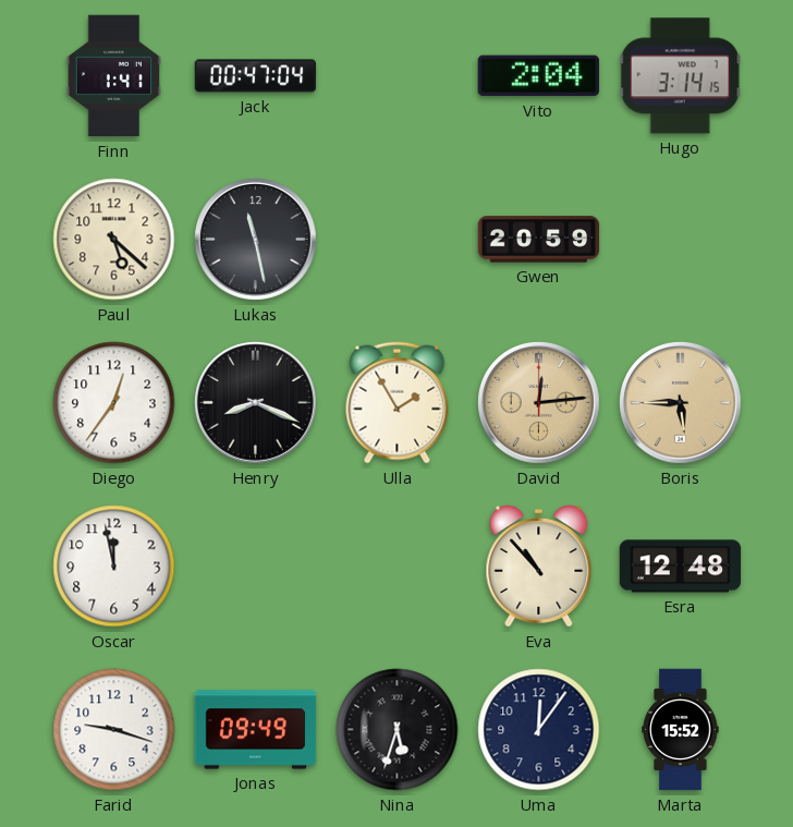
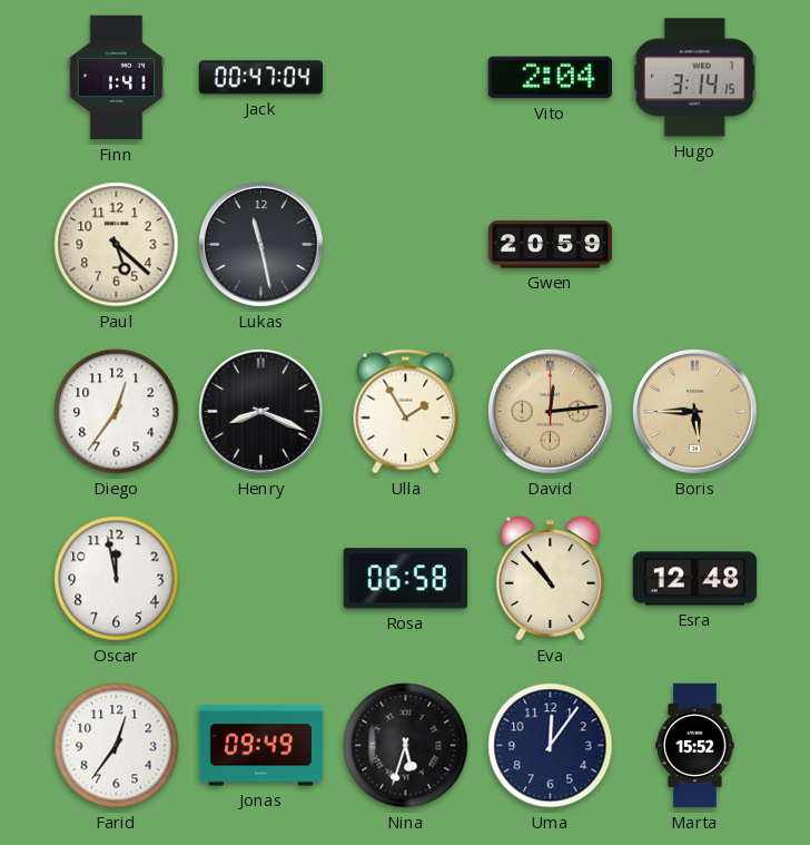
Rosa: none -> 06:58 (405, 579)
Farid: 9:18 -> 12:36 (117, 746)
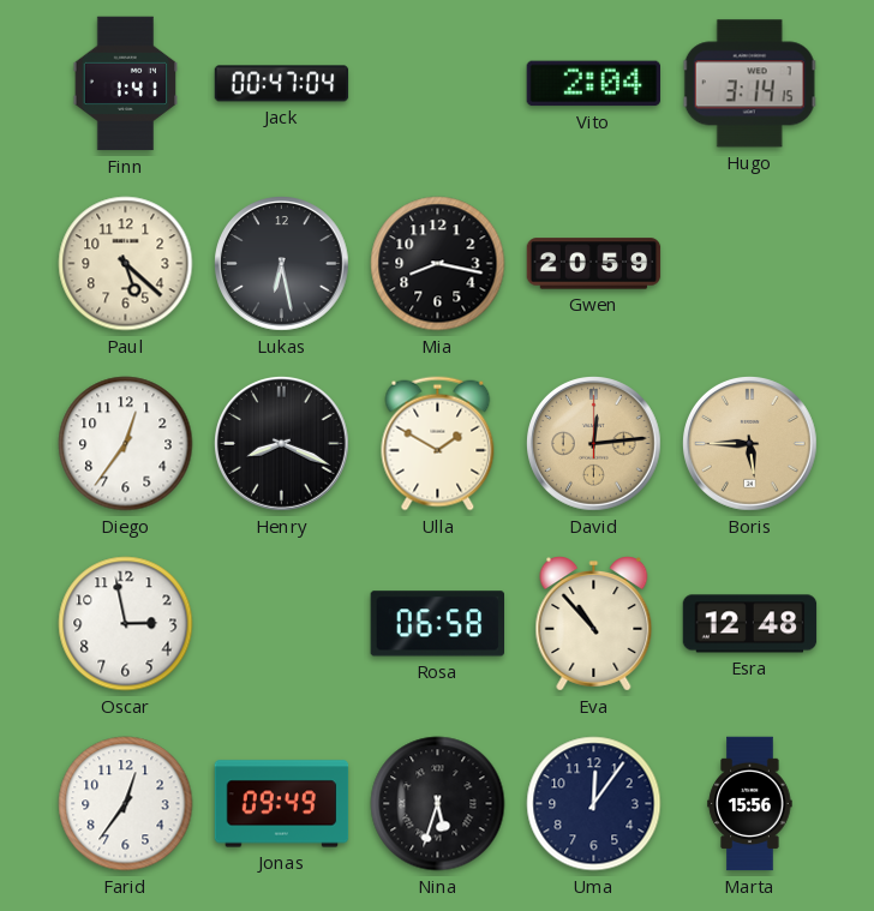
Lukas: 11:28 -> 6:28 (282, 264)
Mia: none -> 8:17 (438, 264)
Ulla: 1:55 -> 1:50 (438, 444)
Oscar: 11:58 -> 2:58 (126, 624)
Marta: 15:52 -> 15:56 (750, 804)
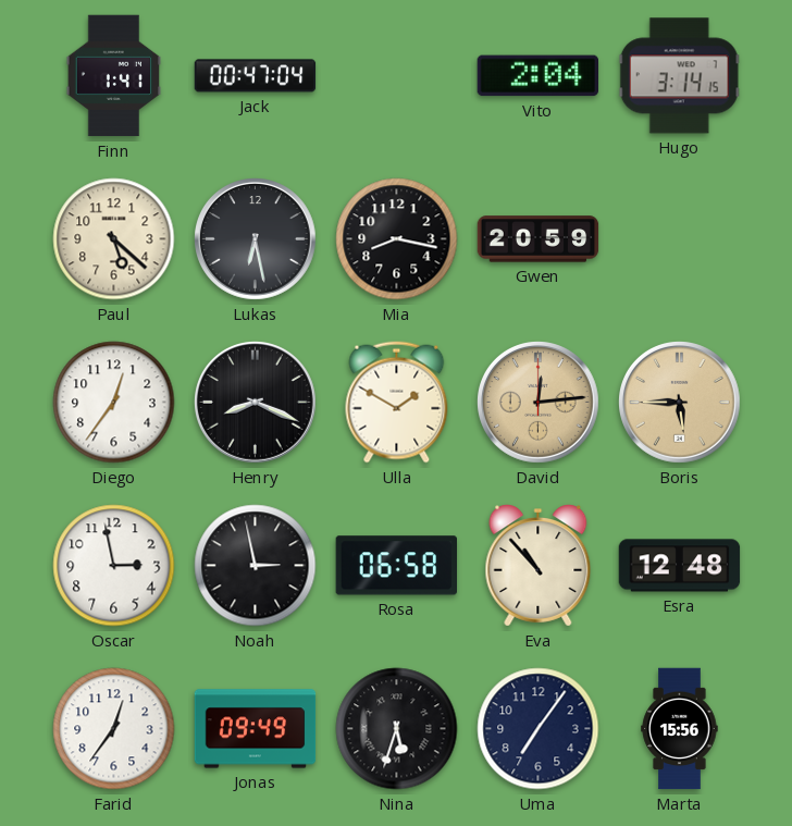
Noah: none -> 2:58 (256, 566)
Uma: 12:06 -> 7:06 (539, 729)
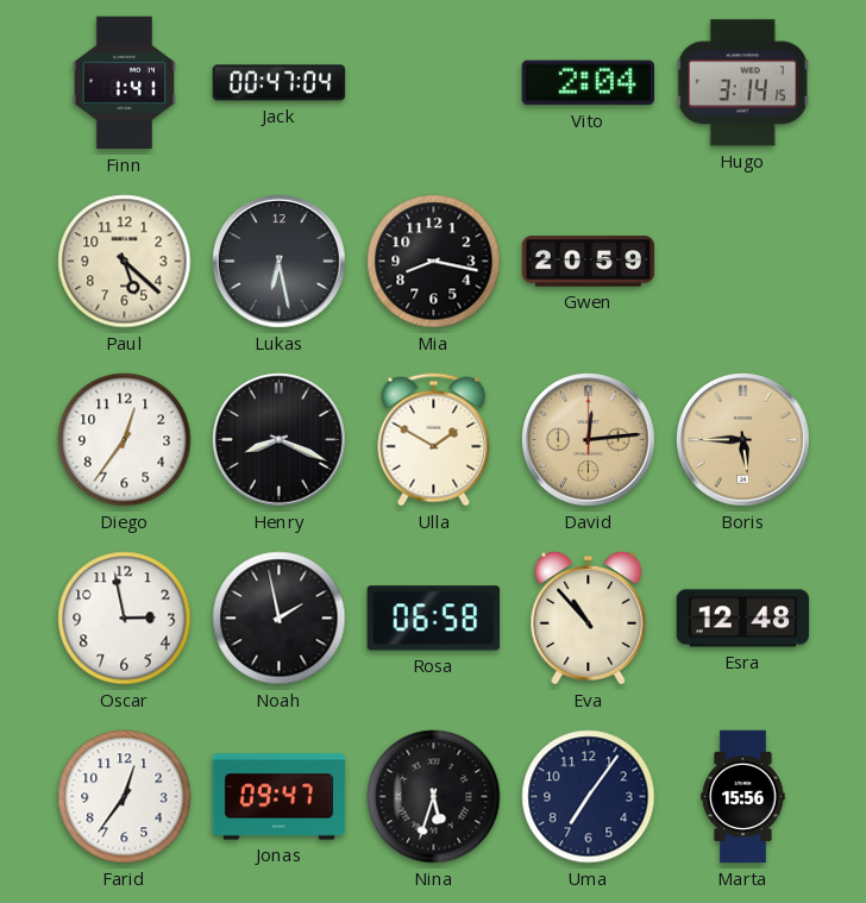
Noah: 2:58 -> 1:58 (280, 619)
Jonas: 09:49 -> 09:47 (280, 797)
